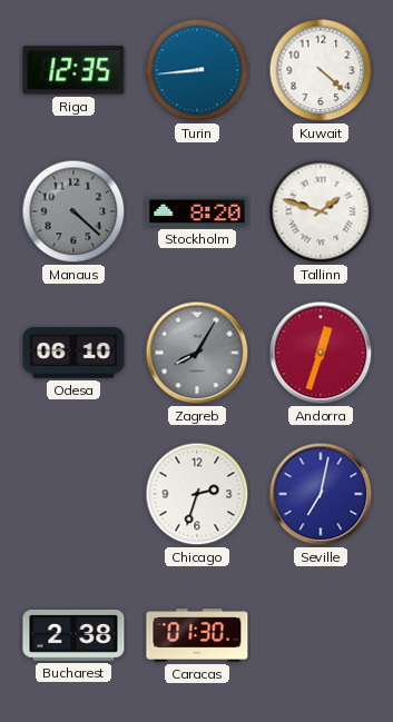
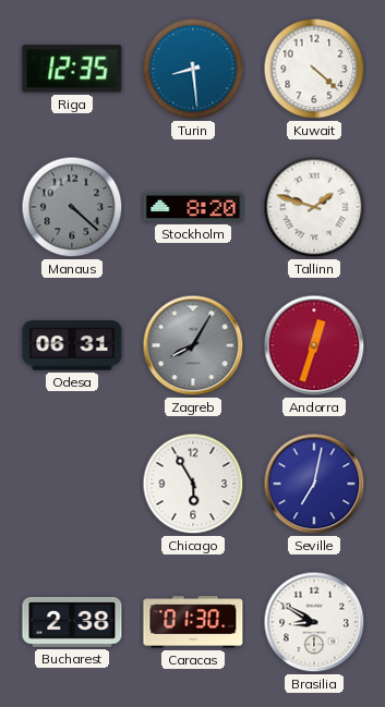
Turin: 8:44 -> 8:29 (193, 69)
Odesa: 06:10 -> 06:31 (72, 345)
Chicago: 2:33 -> 5:55 (193, 484)
Brasilia: none -> 8:50 (314, 622)
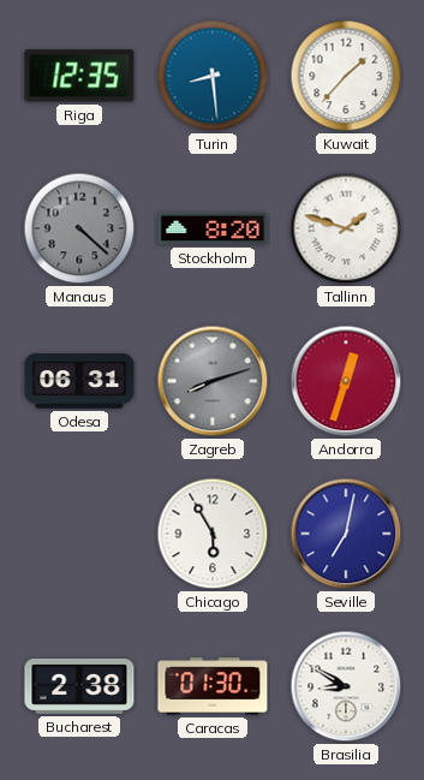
Kuwait: 4:22 -> 1:37 (346, 76)
Zagreb: 8:05 -> 8:12 (213, 381)
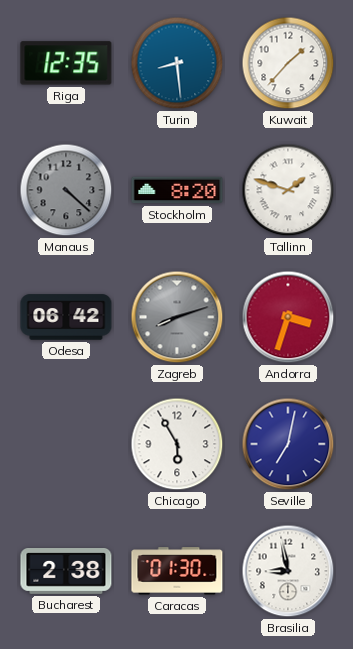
Odesa: 06:31 -> 06:42 (66, 317)
Andorra: 12:33 -> 3:33 (288, 317)
Brasilia: 8:50 -> 8:58 (288, 571)
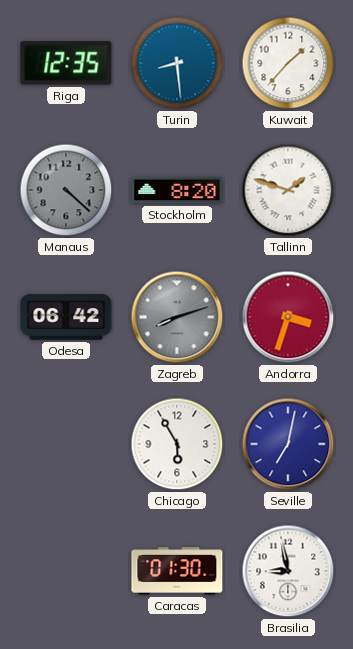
Bucharest: 2:38 -> none (66, 572)
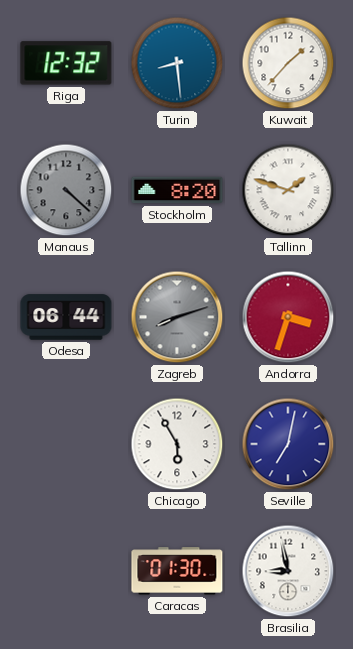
Riga: 12:35 -> 12:32 (66, 63)
Odesa: 06:42 -> 06:44 (66, 317)
